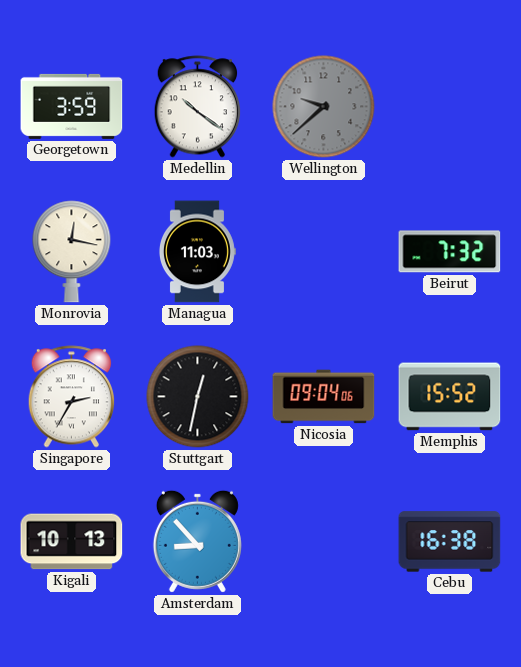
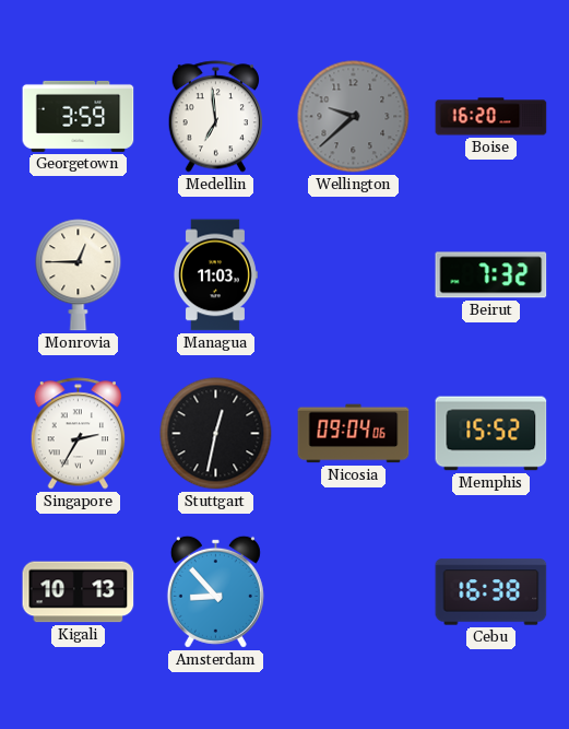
Medellin: 10:21 -> 6:59 (215, 117)
Boise: none -> 16:20 (491, 117)
Monrovia: 12:17 -> 12:45 (79, 275)
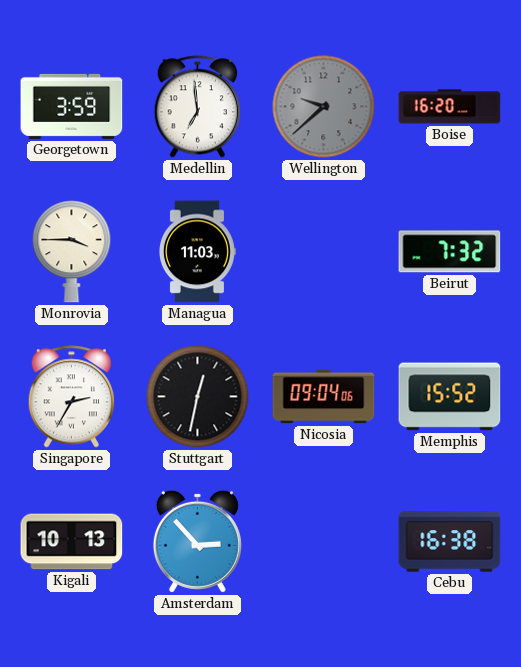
Monrovia: 12:45 -> 3:45 (72, 252)
Amsterdam: 8:53 -> 2:53 (197, 541)
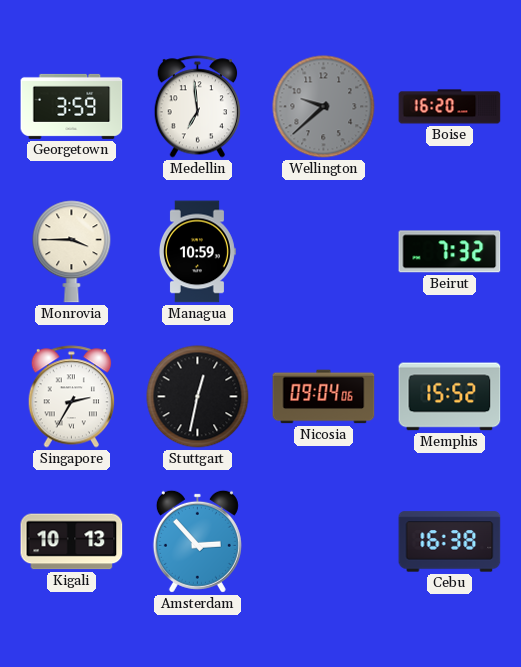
Managua: 11:03 -> 10:59 (197, 252)
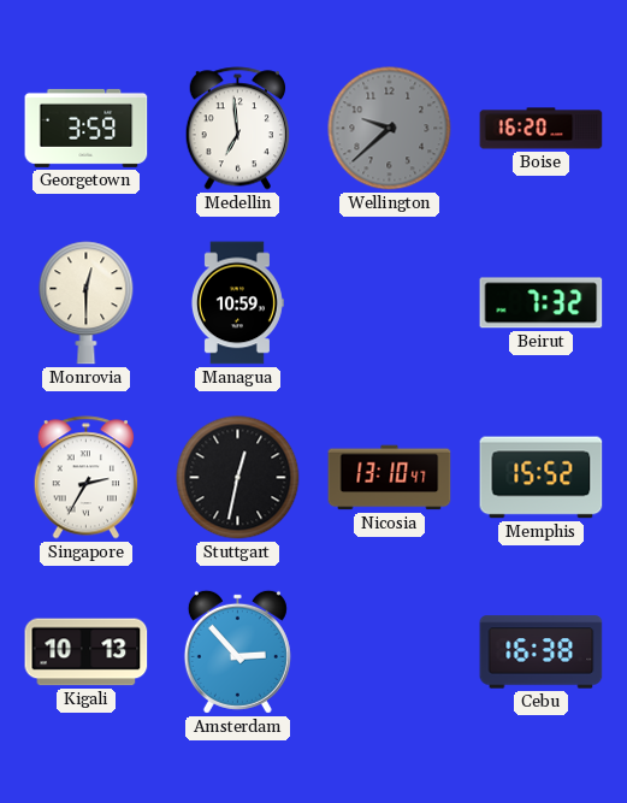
Monrovia: 3:45 -> 12:30 (87, 303)
Nicosia: 09:04 -> 13:10 (390, 478)
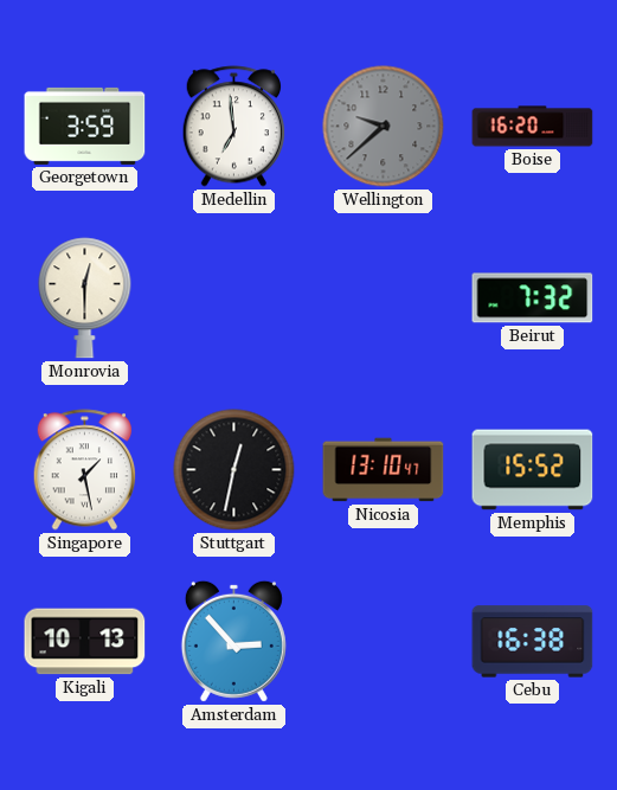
Managua: 10:59 -> none (237, 303)
Singapore: 2:35 -> 1:28 (84, 470)
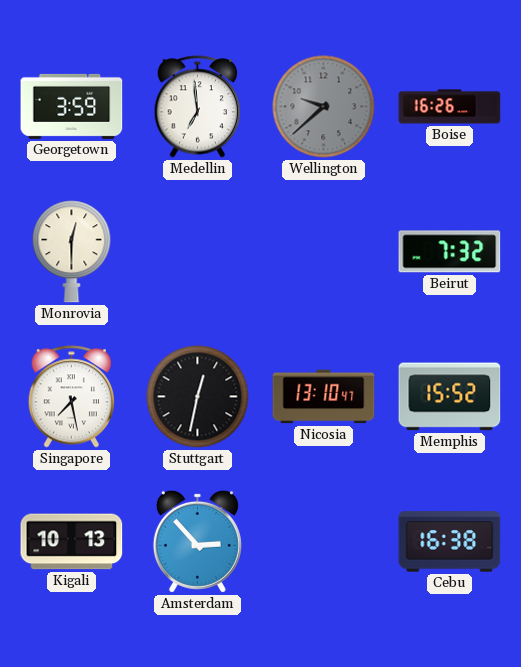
Boise: 16:20 -> 16:26 (450, 107)
Singapore: 1:28 -> 7:28 (71, 397)
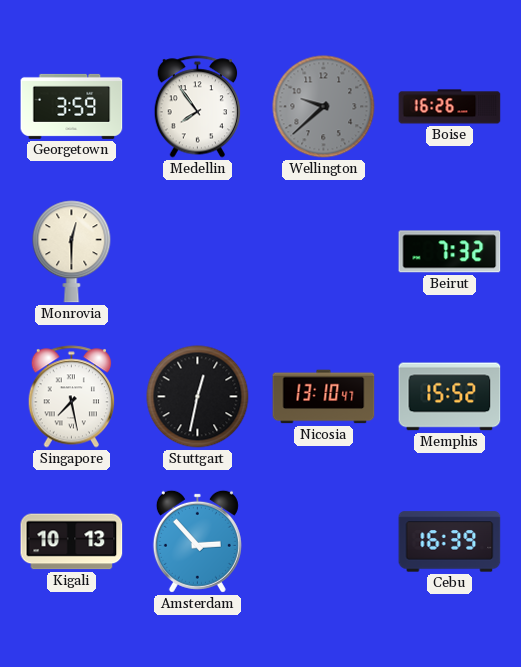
Medellin: 6:59 -> 7:54 (197, 107)
Cebu: 16:38 -> 16:39 (450, 542)
